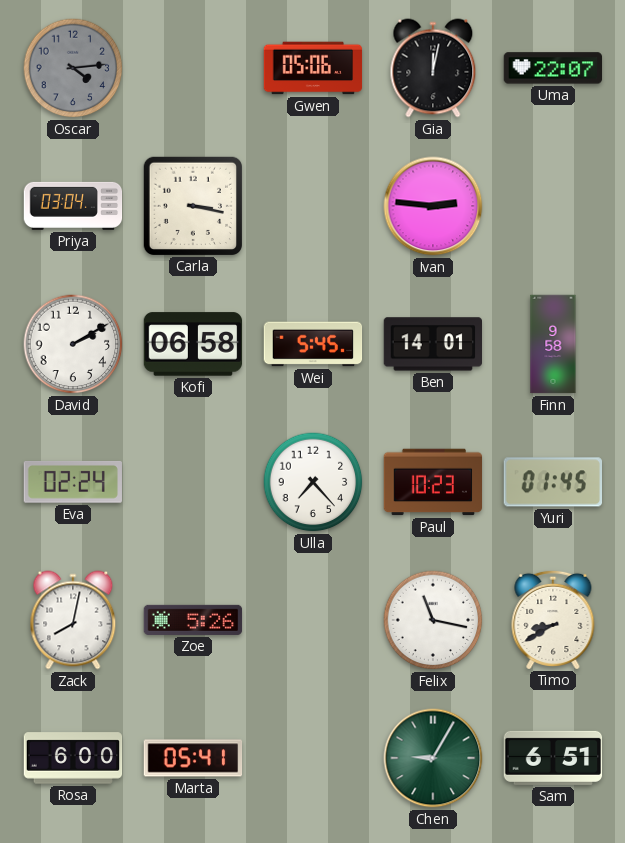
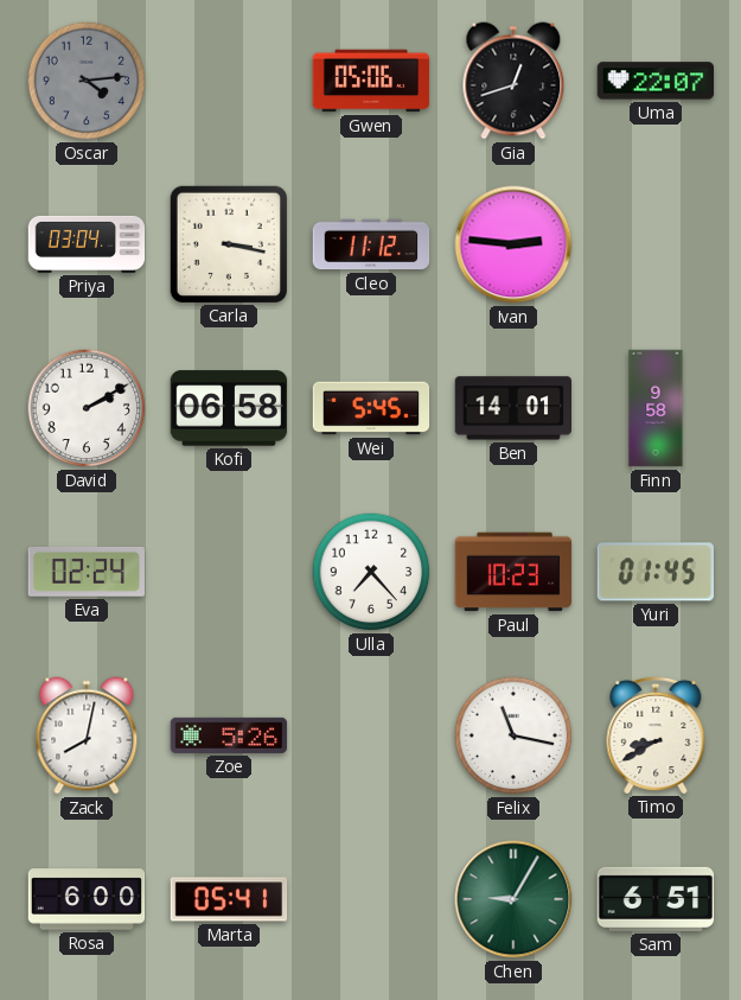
Gia: 12:02 -> 12:42 (513, 81)
Cleo: none -> 11:12 (371, 244)
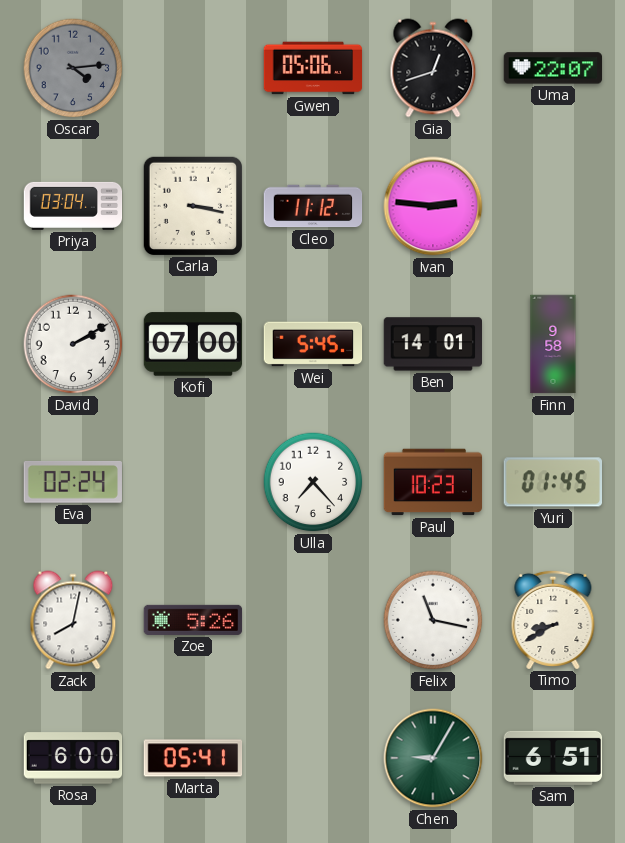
Kofi: 06:58 -> 07:00 (193, 344)
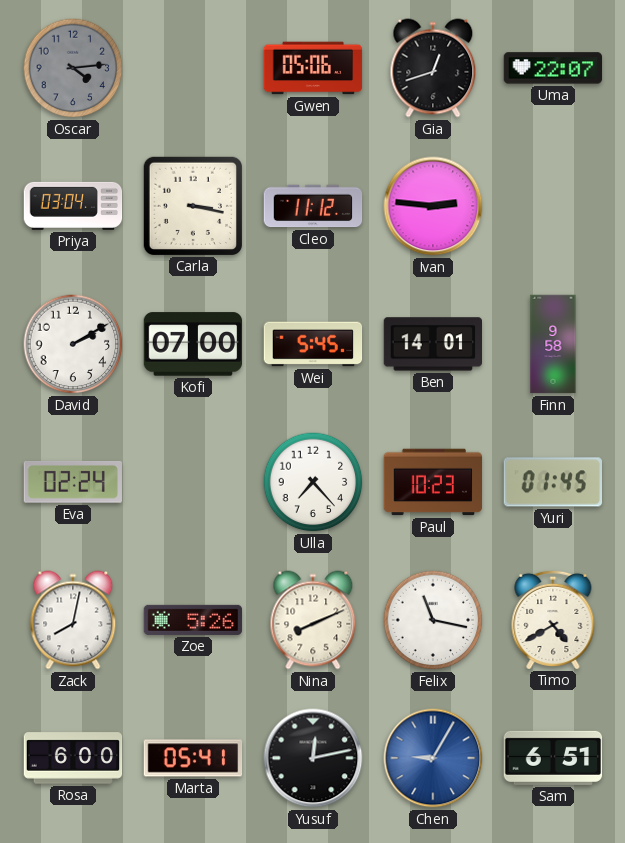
Nina: none -> 8:11 (313, 620)
Timo: 8:40 -> 4:40 (553, 619)
Yusuf: none -> 12:13 (313, 758)
Chen dial: green -> blue (433, 758)
